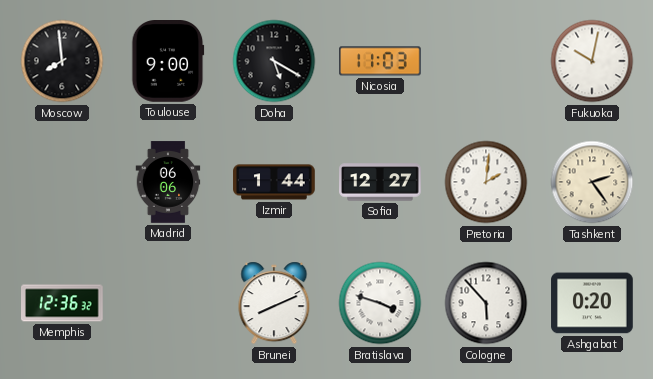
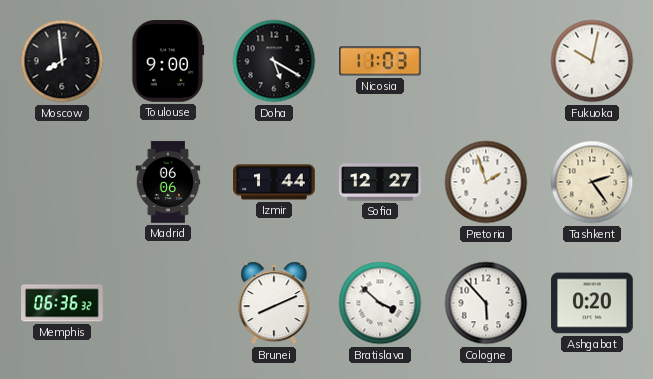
Pretoria: 2:01 -> 1:57 (486, 182)
Memphis: 12:36 -> 06:36 (62, 303)
Bratislava: 3:48 -> 3:52 (380, 303)
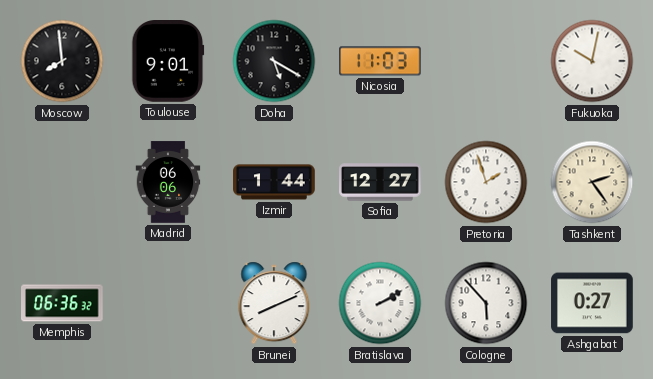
Toulouse: 9:00 -> 9:01 (168, 61)
Bratislava: 3:52 -> 2:10 (380, 303)
Ashgabat: 0:20 -> 0:27 (592, 303)
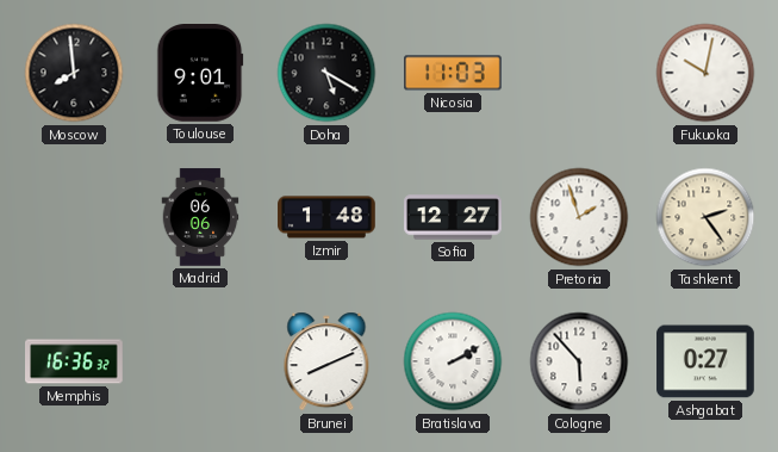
Izmir: 1:44 -> 1:48 (326, 217)
Memphis: 06:36 -> 16:36 (74, 361)
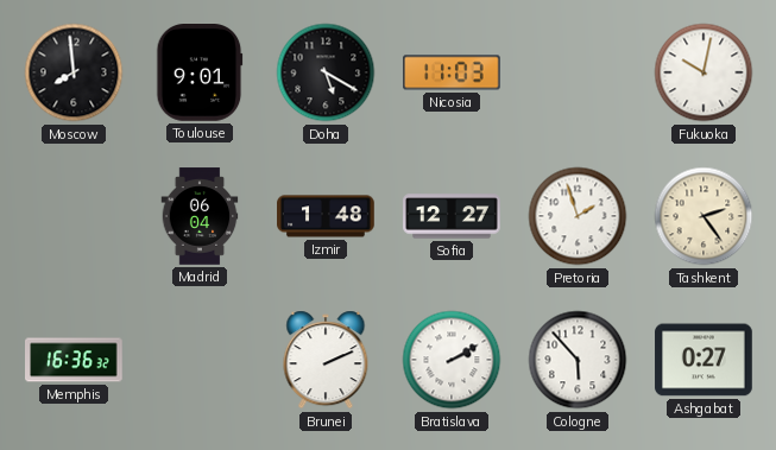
Madrid: 06:06 -> 06:04 (200, 216)
Brunei: 8:11 -> 2:11 (326, 360)
